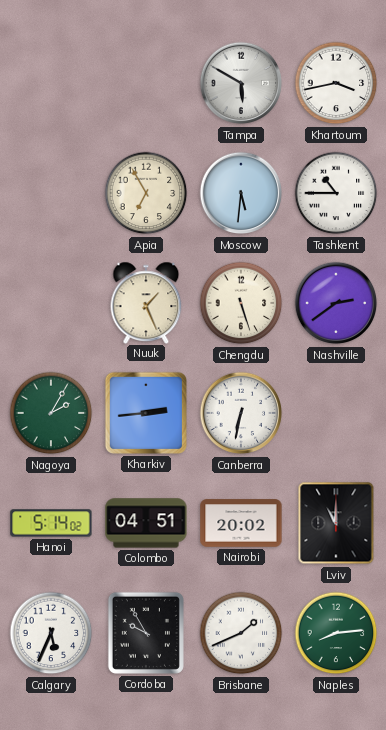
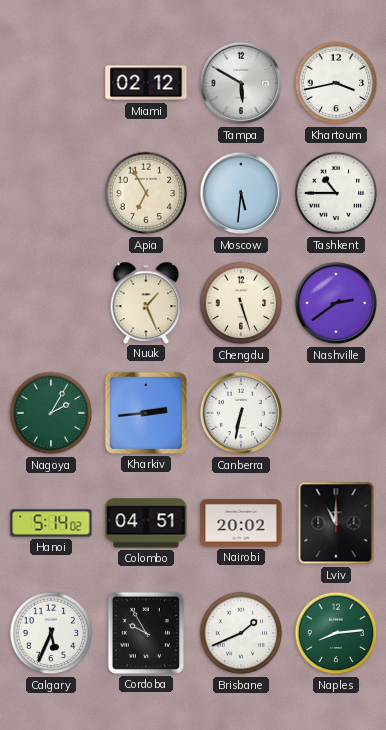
Miami: none -> 02:12 (146, 83)
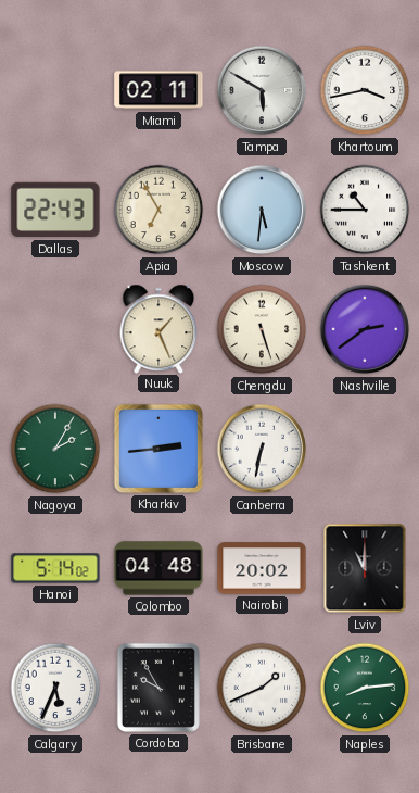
Miami: 02:12 -> 02:11 (158, 90)
Dallas: none -> 22:43 (55, 210)
Colombo: 04:51 -> 04:48 (158, 568)
